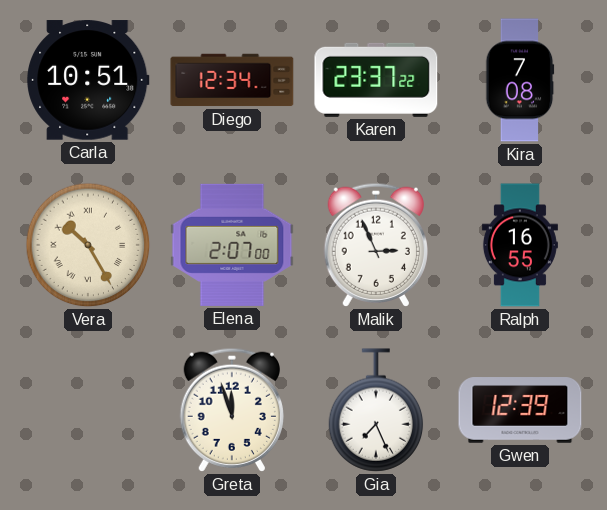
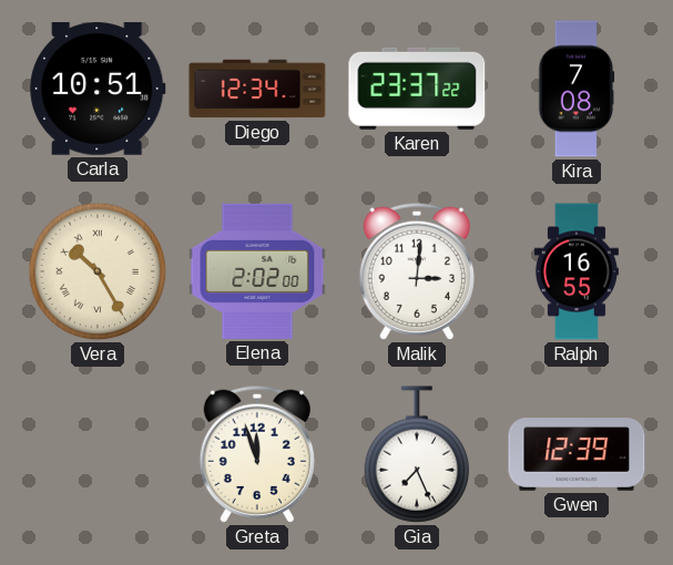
Elena: 2:07 -> 2:02 (257, 271)
Malik: 2:56 -> 3:01 (416, 271)
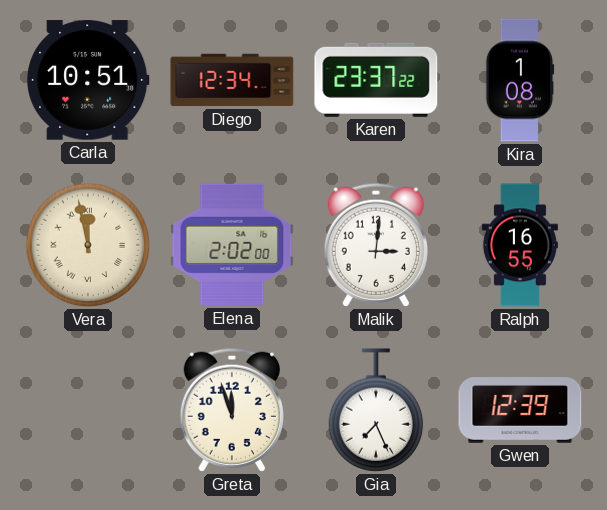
Kira: 7:08 -> 1:08 (520, 80)
Vera: 10:25 -> 11:58 (88, 245)
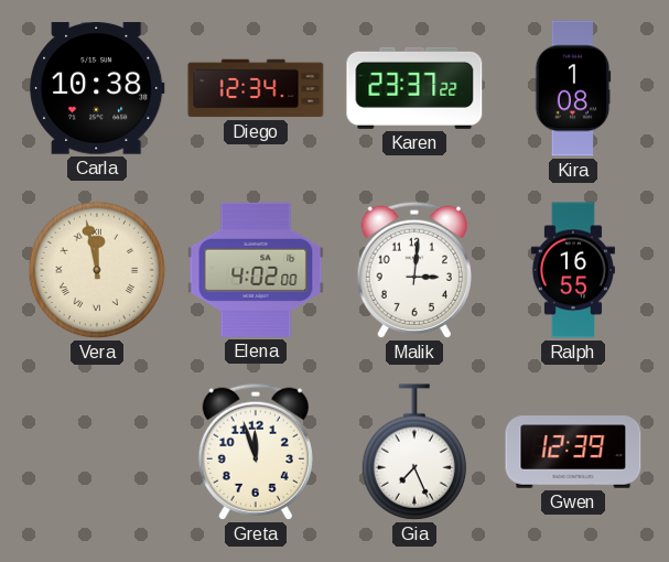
Carla: 10:51 -> 10:38 (97, 88)
Elena: 2:02 -> 4:02 (256, 270)
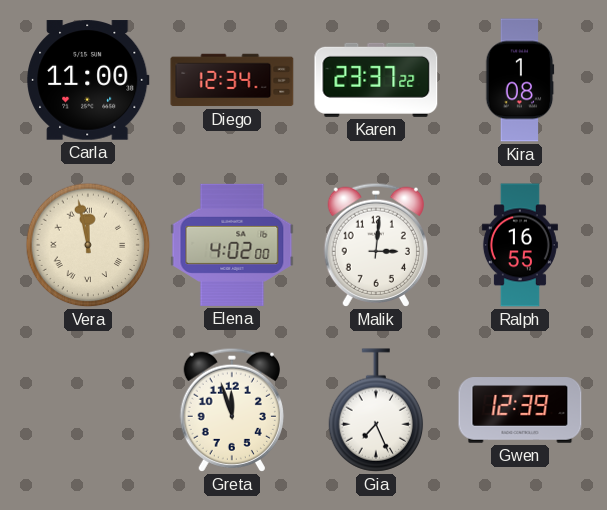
Carla: 10:38 -> 11:00 (88, 80)
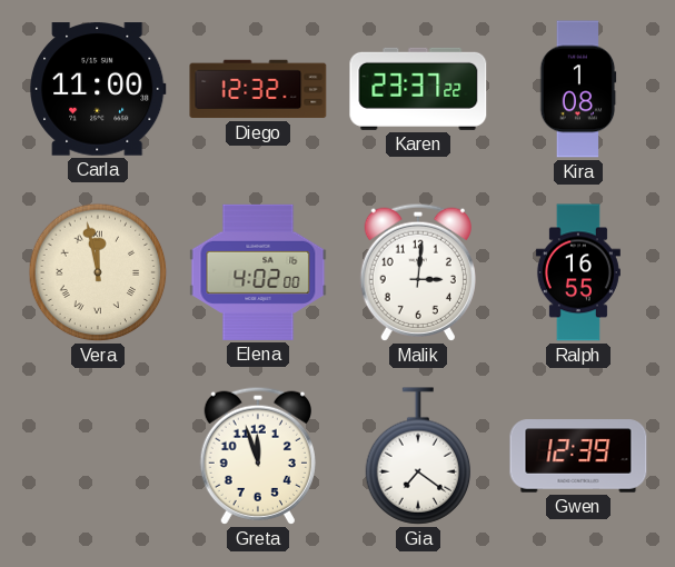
Diego: 12:34 -> 12:32 (258, 89)
Gia: 7:26 -> 7:21 (418, 456)
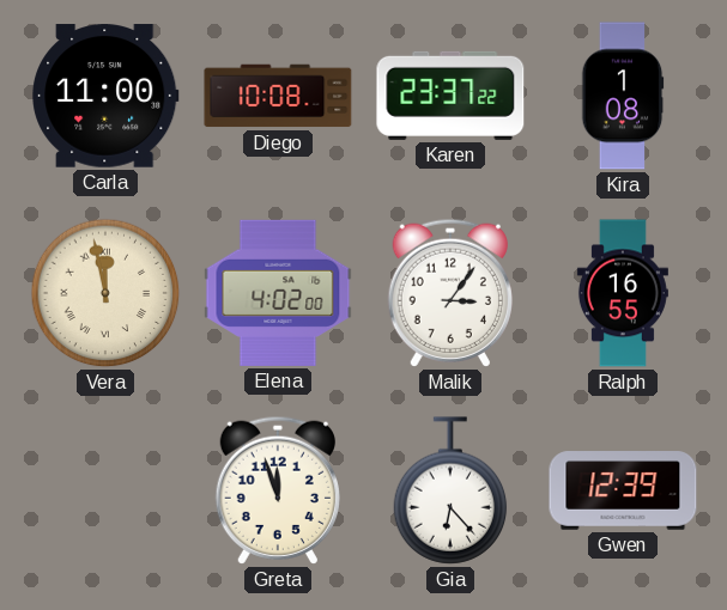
Diego: 12:32 -> 10:08 (278, 96)
Malik: 3:01 -> 3:06 (449, 293)
Gia: 7:21 -> 6:23 (450, 490)
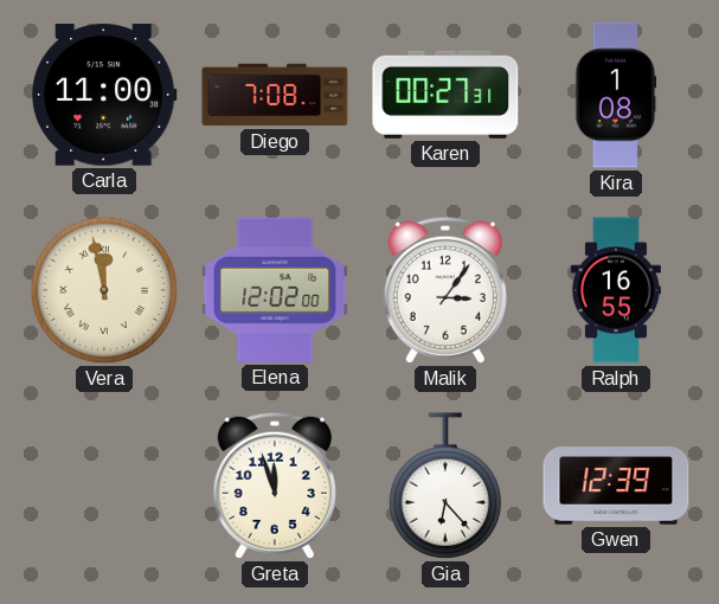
Diego: 10:08 -> 7:08 (275, 95)
Karen: 23:37 -> 00:27 (445, 95)
Elena: 4:02 -> 12:02 (275, 290)
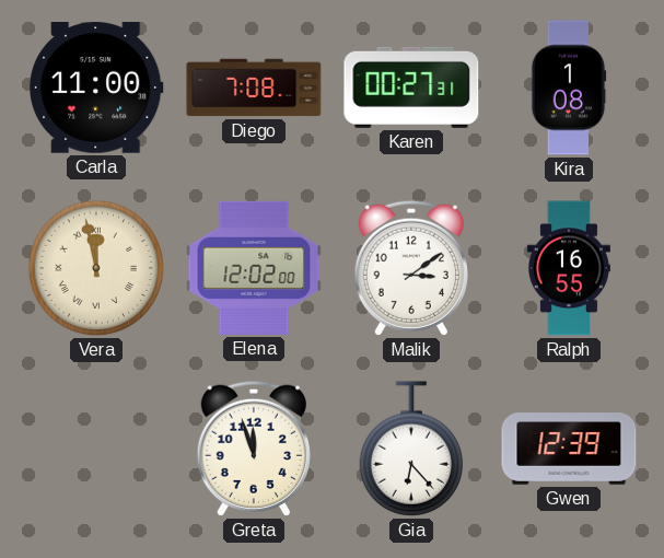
Malik: 3:06 -> 3:09 (410, 268)
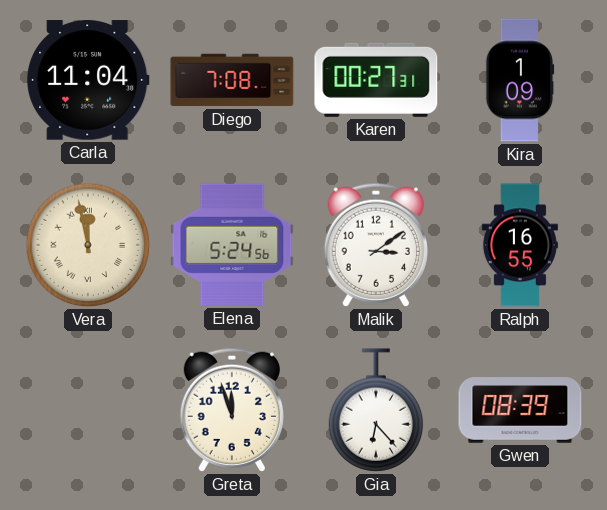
Carla: 11:00 -> 11:04 (88, 80)
Kira: 1:08 -> 1:09 (520, 80)
Elena: 12:02 -> 5:24 (232, 245)
Gwen: 12:39 -> 08:39 (520, 410)
